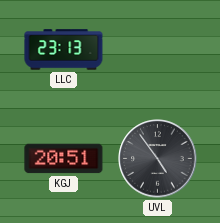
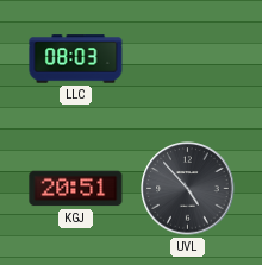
LLC: 23:13 -> 08:03 (76, 59)
UVL: 4:54 -> 4:53 (188, 189)
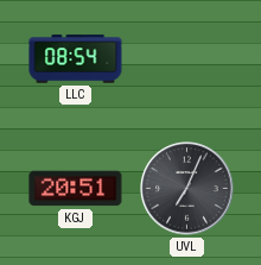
LLC: 08:03 -> 08:54 (76, 59)
UVL: 4:53 -> 7:04 (187, 189)
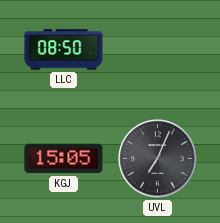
LLC: 08:54 -> 08:50 (64, 50)
KGJ: 20:51 -> 15:05 (64, 159)
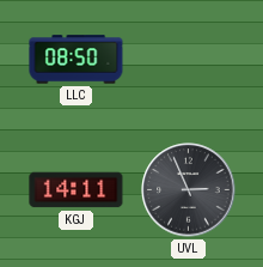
KGJ: 15:05 -> 14:11 (77, 190)
UVL: 7:04 -> 2:56 (189, 190)
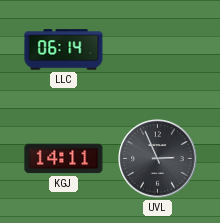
LLC: 08:50 -> 06:14 (64, 50)
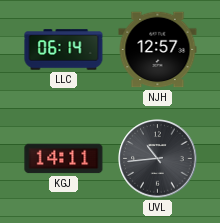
NJH: none -> 12:57 (158, 50)
UVL: 2:56 -> 10:44 (158, 159)
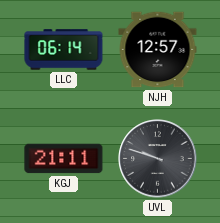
KGJ: 14:11 -> 21:11 (64, 159)
UVL: 10:44 -> 9:48 (158, 159)
